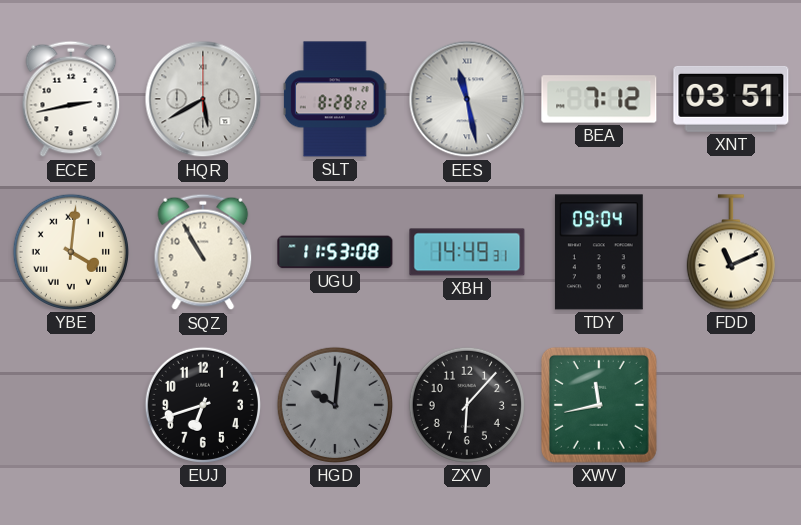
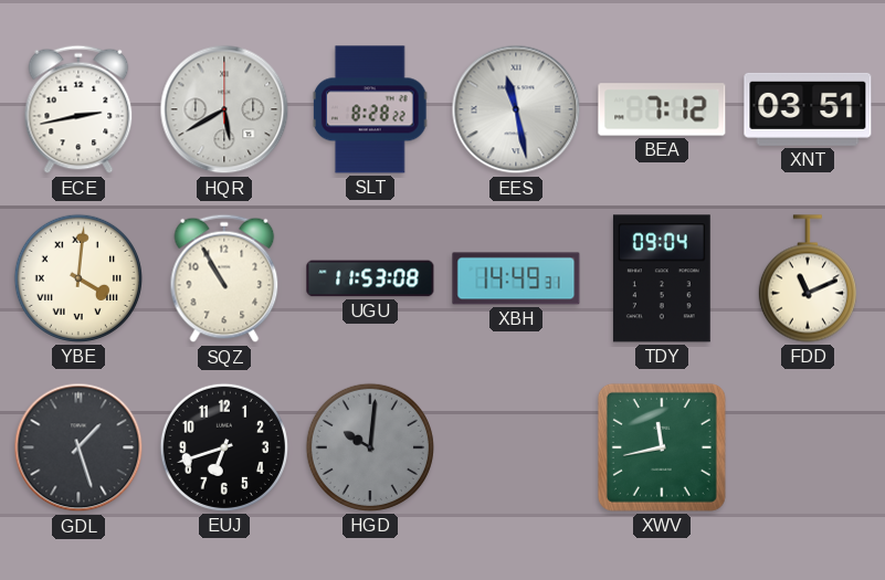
GDL: none -> 1:27 (78, 447)
ZXV: 6:07 -> none (467, 405)
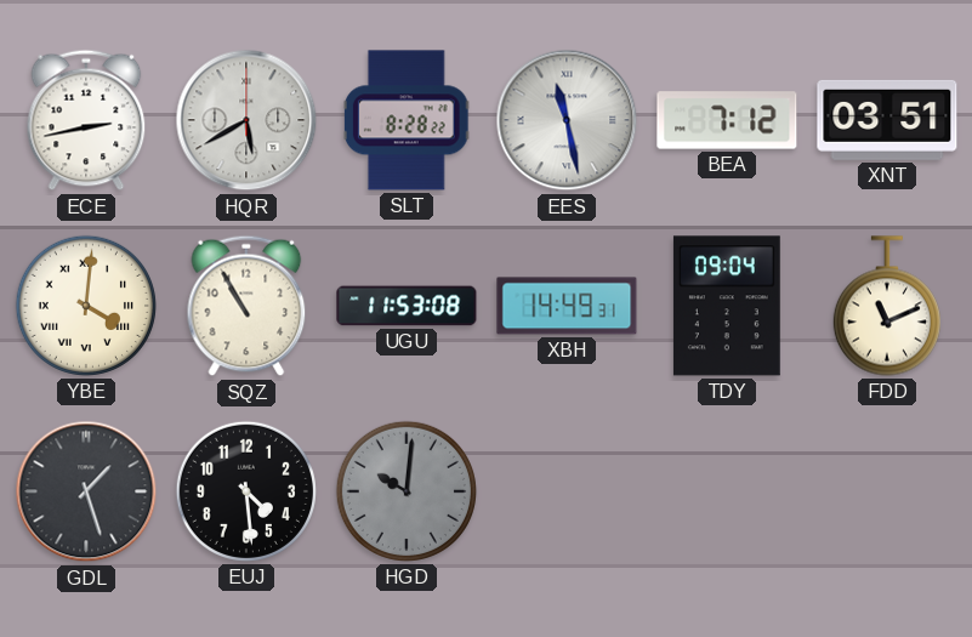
EUJ: 6:42 -> 4:29 (246, 491)
XWV: 11:43 -> none (662, 447)
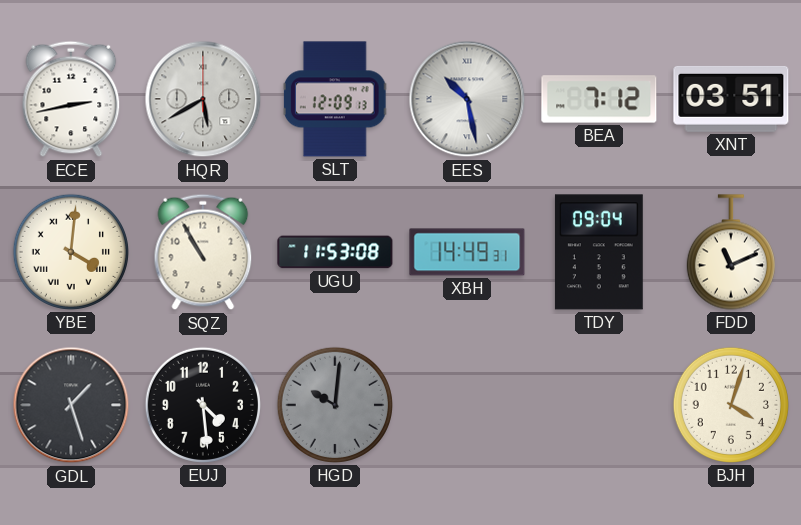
SLT: 8:28 -> 12:09 (335, 99)
EES: 11:28 -> 10:28 (467, 99)
BJH: none -> 4:03 (731, 405)
